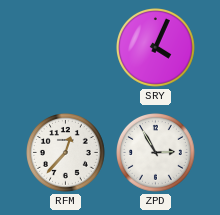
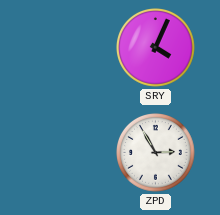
RFM: 12:37 -> none (66, 153)
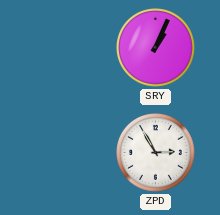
SRY: 4:04 -> 1:04 (156, 48)
